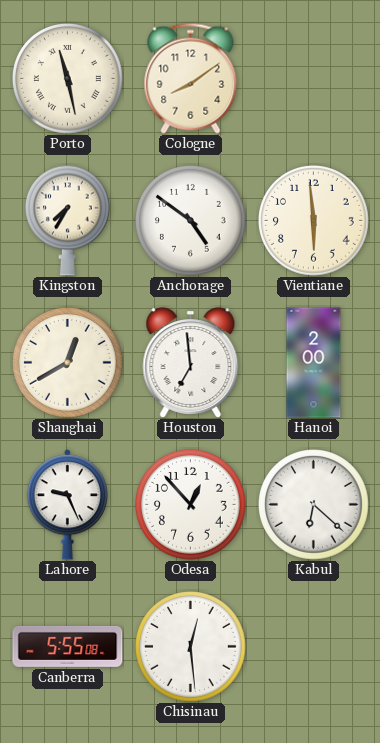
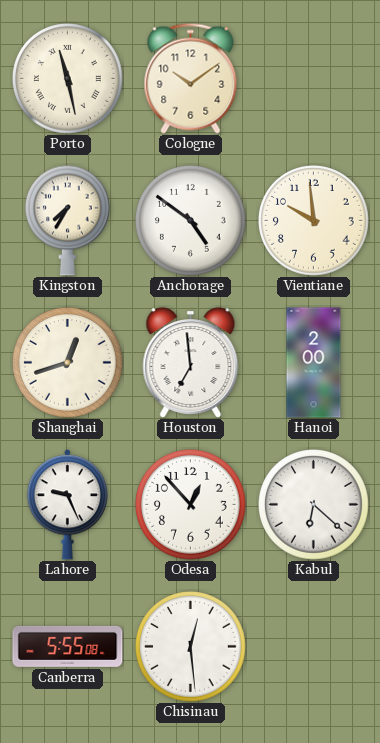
Cologne: 8:09 -> 10:09 (191, 78)
Vientiane: 5:59 -> 9:59 (314, 221)
Shanghai: 12:40 -> 12:42 (68, 363)
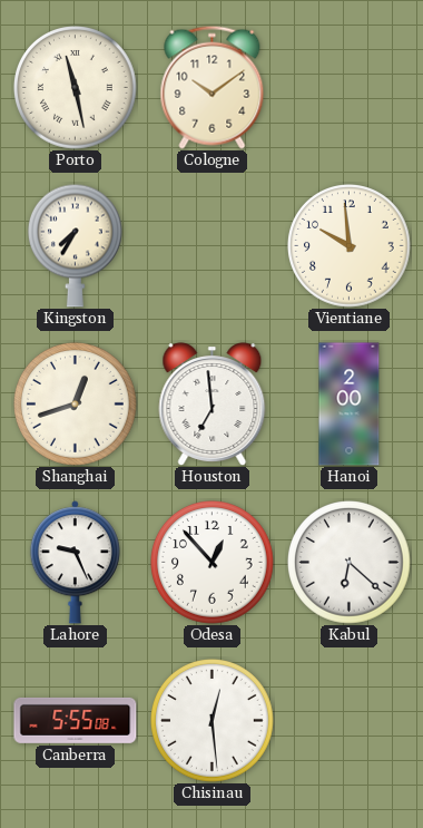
Anchorage: 4:51 -> none (191, 221)
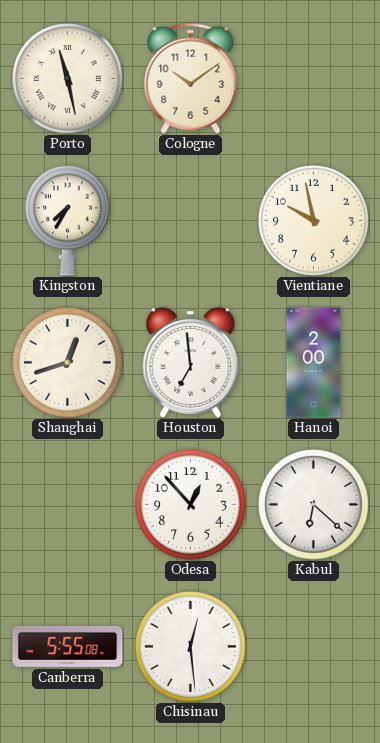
Vientiane: 9:59 -> 9:58 (314, 221)
Lahore: 9:26 -> none (75, 563)
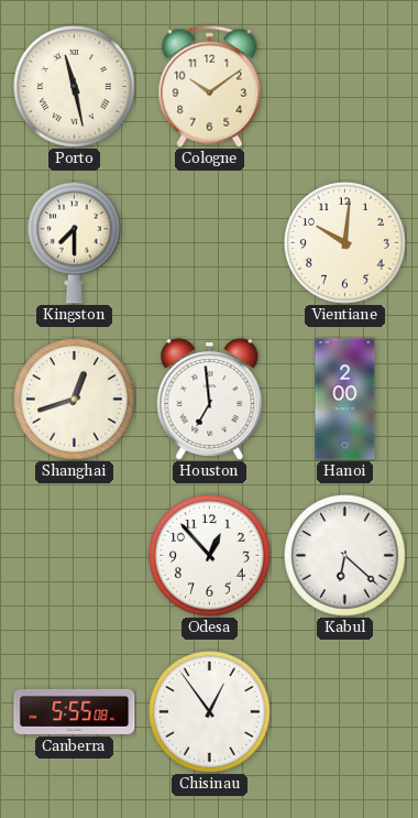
Kingston: 7:35 -> 7:30 (75, 242)
Vientiane: 9:58 -> 10:01 (345, 243)
Chisinau: 12:29 -> 12:54 (210, 712)
